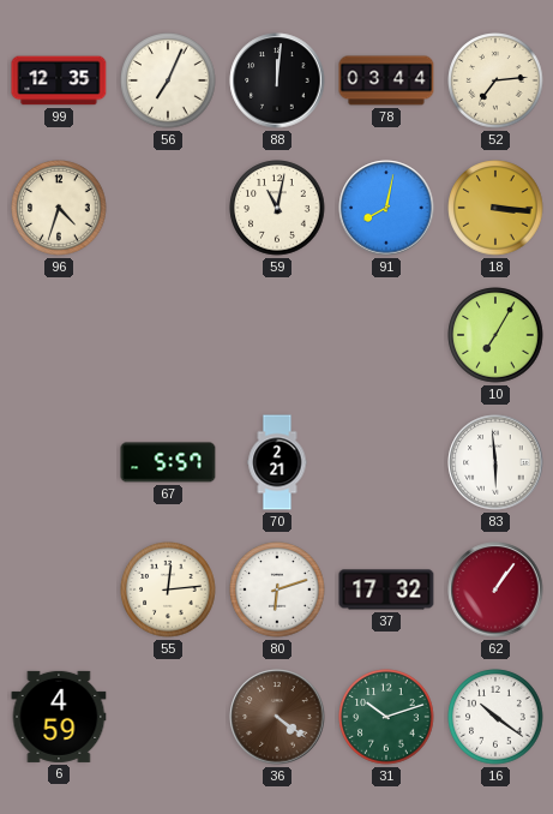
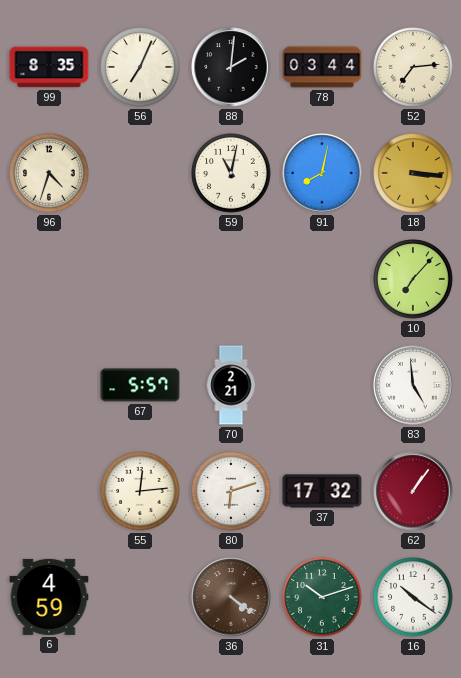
99: 12:35 -> 8:35 (49, 67)
88: 12:01 -> 2:01 (231, 67)
10: 7:05 -> 7:07 (413, 279)
83: 5:59 -> 4:59 (413, 385)
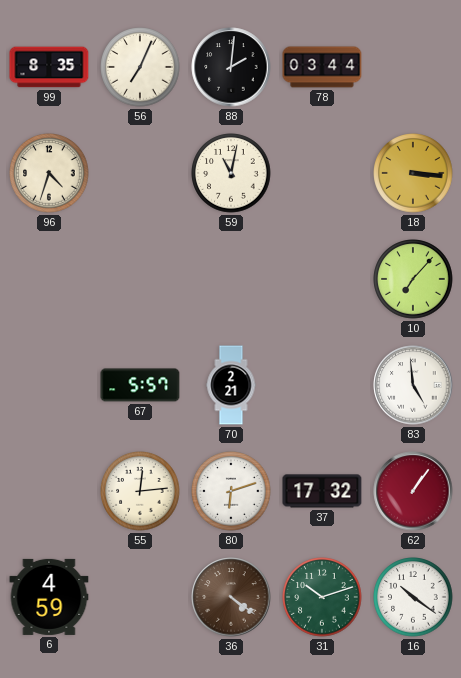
52: 7:14 -> none (413, 67)
91: 8:02 -> none (322, 173)
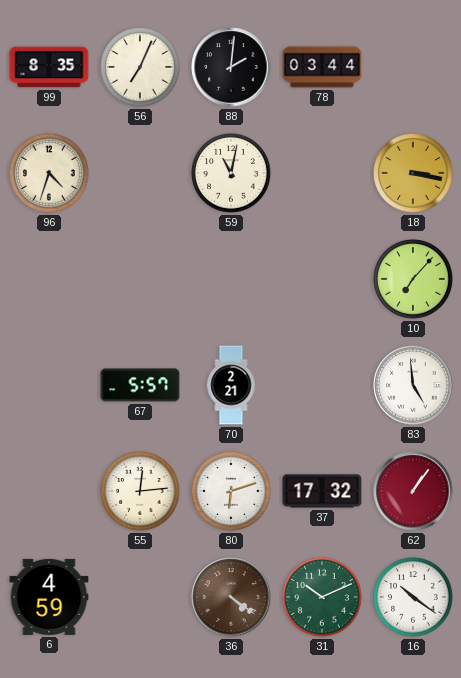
18: 3:16 -> 3:17 (413, 173)
31: 10:12 -> 10:11 (322, 597)
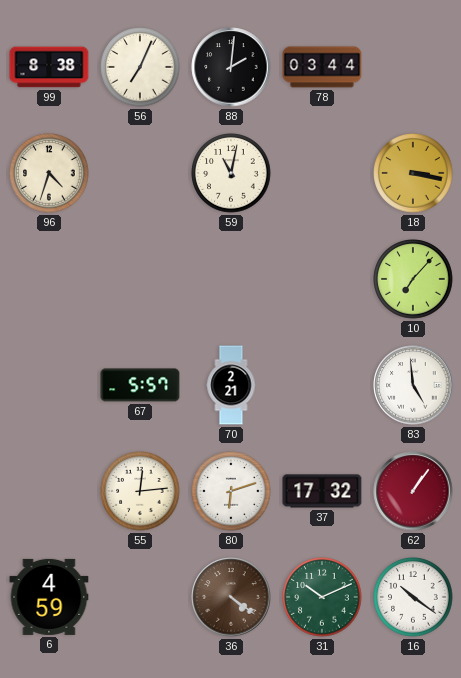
99: 8:35 -> 8:38 (49, 67)
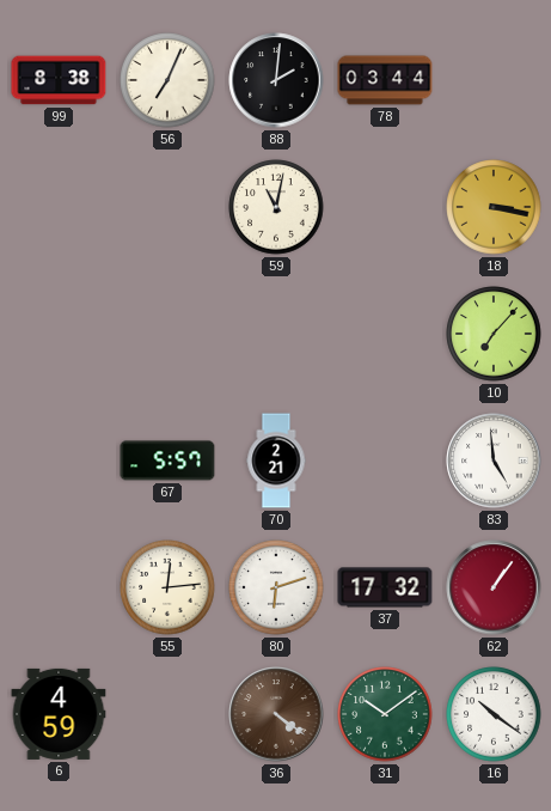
96: 4:33 -> none (49, 173)
31: 10:11 -> 10:09 (385, 714)
